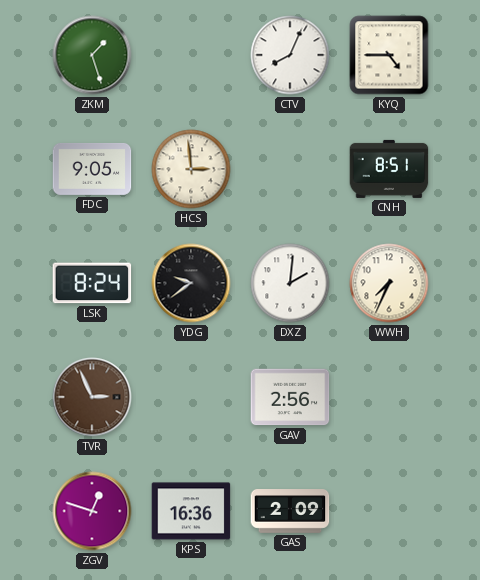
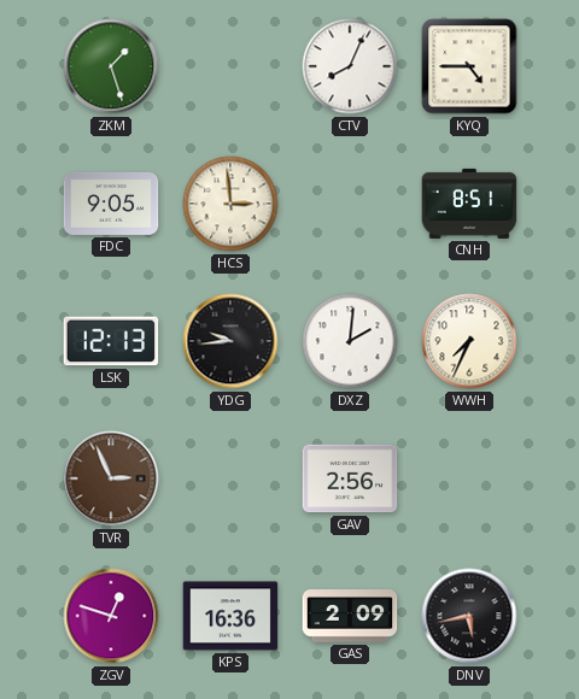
LSK: 8:24 -> 12:13 (111, 341)
YDG: 9:39 -> 9:44 (230, 341)
DNV: none -> 5:43 (469, 616)
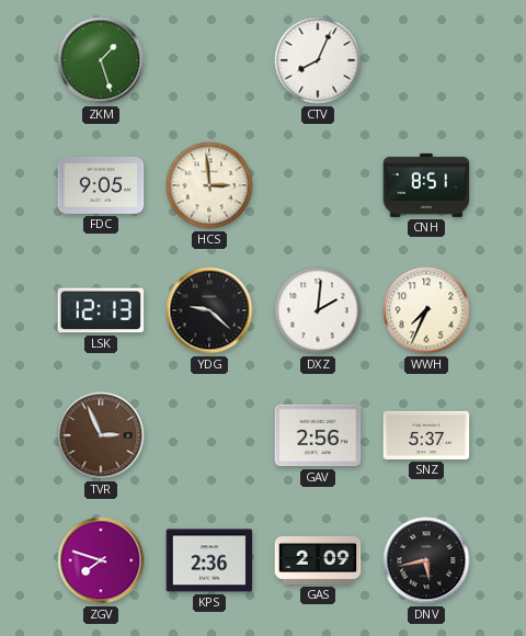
KYQ: 4:45 -> none (469, 66)
YDG: 9:44 -> 9:22 (209, 310)
SNZ: none -> 5:37 (426, 435)
ZGV: 12:48 -> 7:48 (101, 560)
KPS: 16:36 -> 2:36 (209, 560)
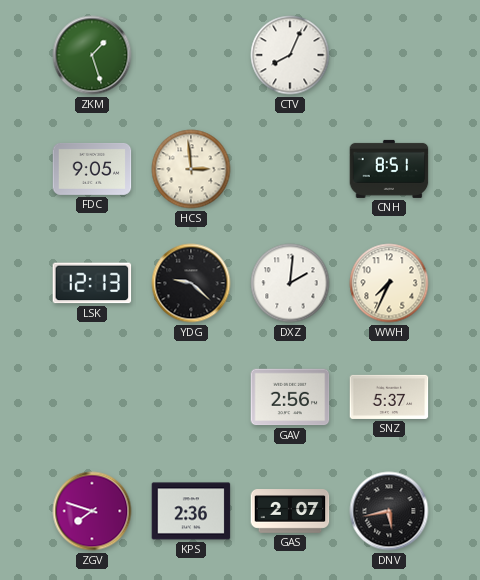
TVR: 2:56 -> none (101, 435)
GAS: 2:09 -> 2:07 (290, 511)
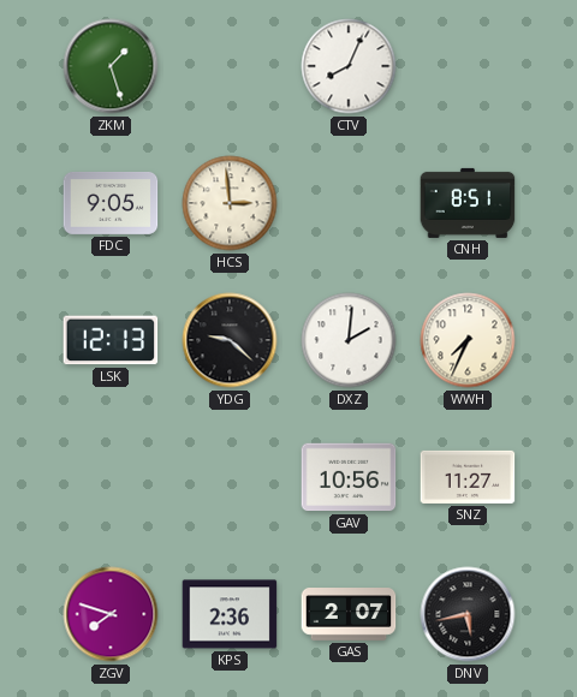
GAV: 2:56 -> 10:56 (349, 477)
SNZ: 5:37 -> 11:27 (468, 477)
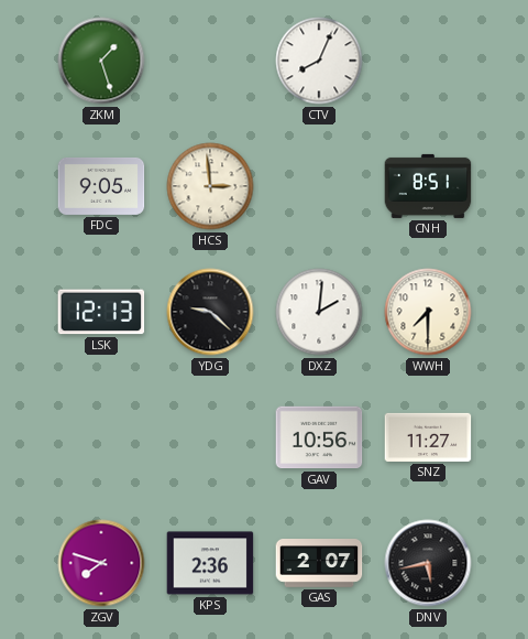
WWH: 7:34 -> 7:30 (428, 312)
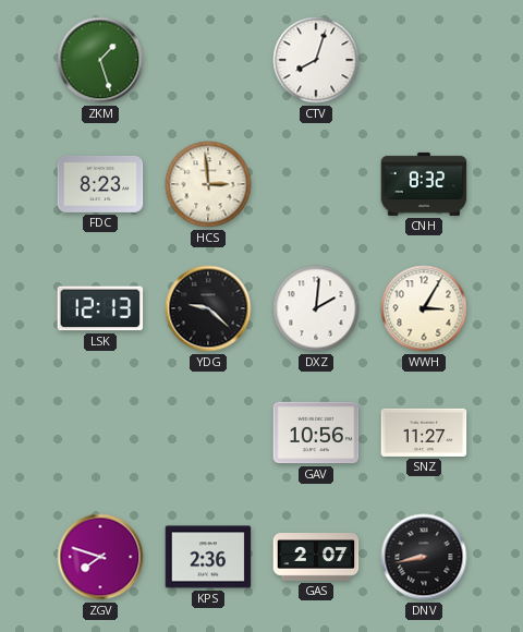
CTV: 8:04 -> 8:03 (316, 60)
FDC: 9:05 -> 8:23 (100, 184)
CNH: 8:51 -> 8:32 (424, 184)
WWH: 7:30 -> 3:05 (424, 308)
DNV: 5:43 -> 8:43 (424, 557)
